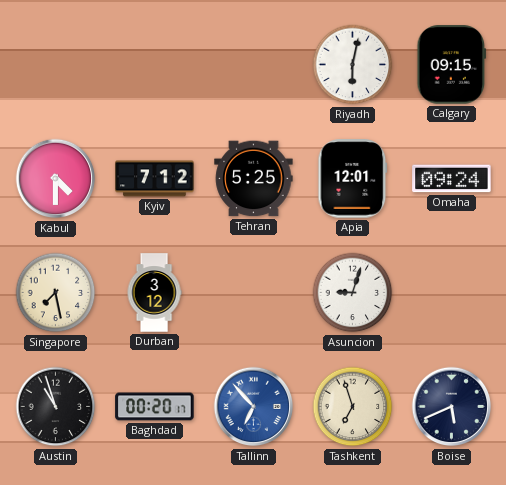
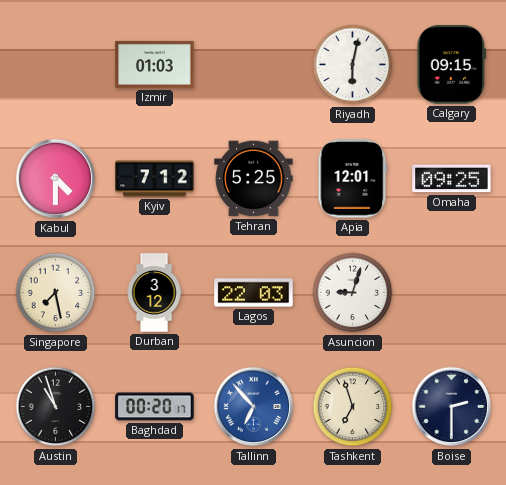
Izmir: none -> 01:03 (155, 64)
Omaha: 09:24 -> 09:25 (452, 179)
Lagos: none -> 22:03 (254, 293)
Boise: 5:41 -> 2:30 (452, 407)
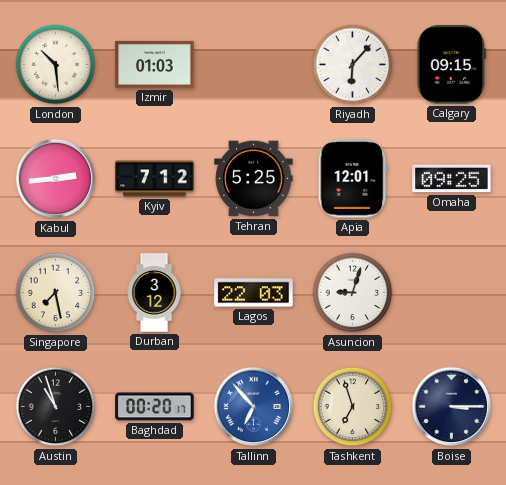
London: none -> 10:29 (56, 65)
Riyadh: 6:02 -> 6:07 (353, 65)
Kabul: 4:30 -> 2:44 (56, 179)
Boise: 2:30 -> 3:15 (452, 407)
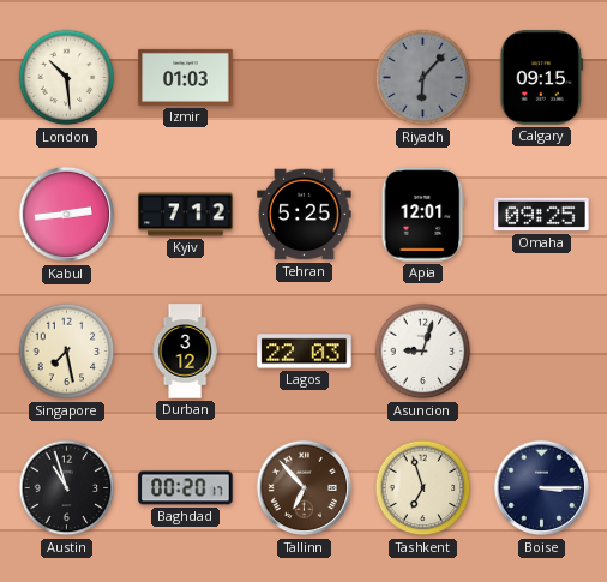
Riyadh dial: white -> grey (423, 78)
Tallinn dial: blue -> brown (305, 488)
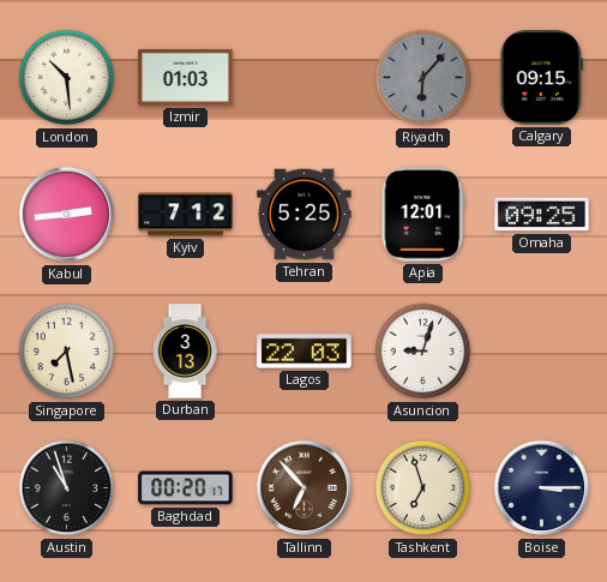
Durban: 3:12 -> 3:13 (185, 352)
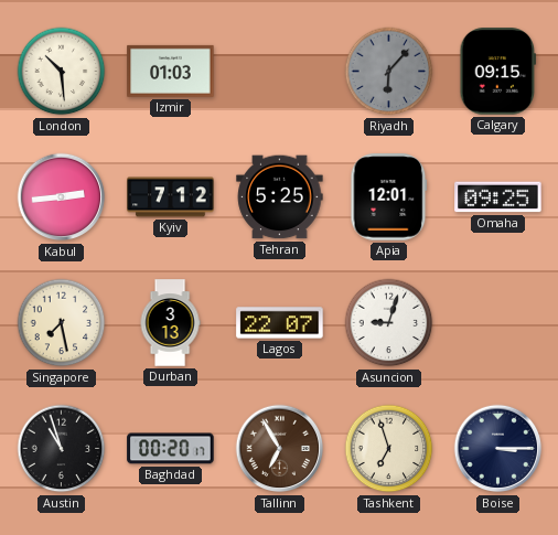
Lagos: 22:03 -> 22:07 (280, 323)
Tallinn: 6:53 -> 6:55 (280, 449)
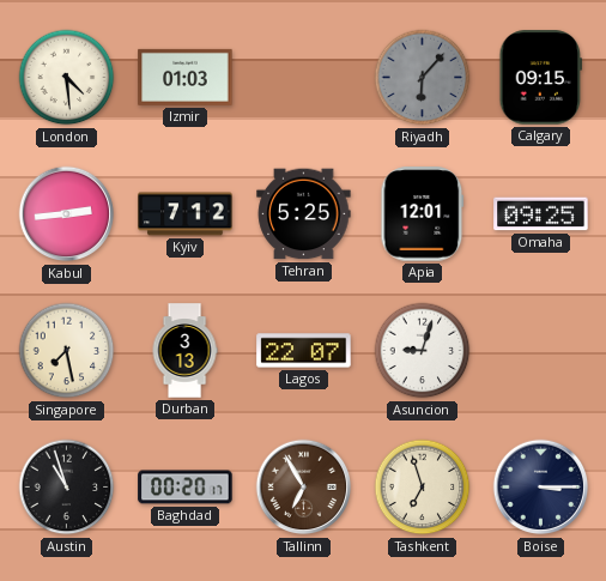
London: 10:29 -> 4:29 (67, 78)
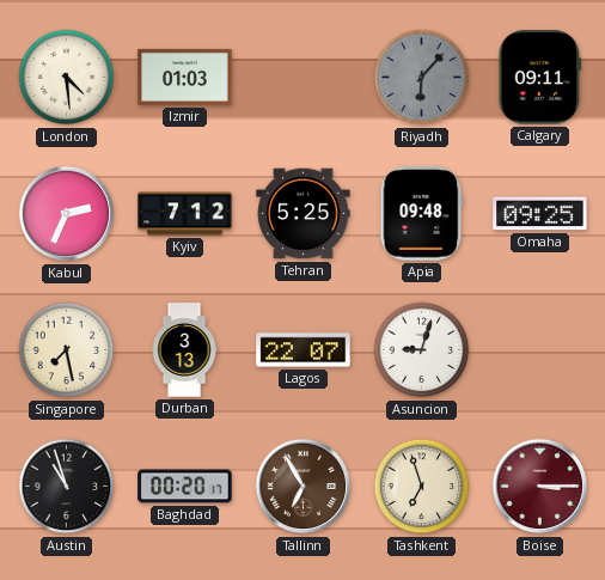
Calgary: 09:15 -> 09:11 (540, 78)
Kabul: 2:44 -> 2:34 (67, 214)
Apia: 12:01 -> 09:48 (422, 214)
Boise dial: navy -> burgundy (540, 487)
